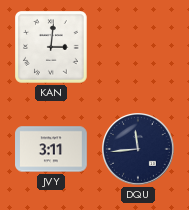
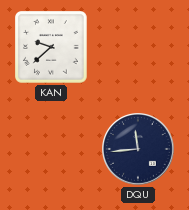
KAN: 3:01 -> 9:38 (51, 47)
JVY: 3:11 -> none (51, 149)
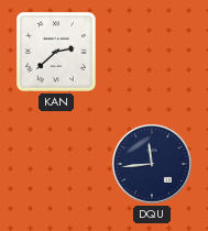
KAN: 9:38 -> 2:38 (56, 52)
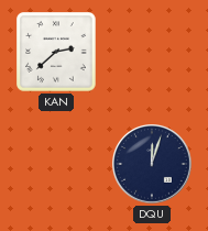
DQU: 11:44 -> 12:03 (153, 165)
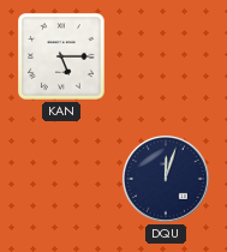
KAN: 2:38 -> 5:15 (61, 56)
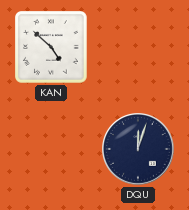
KAN: 5:15 -> 4:52 (51, 47)
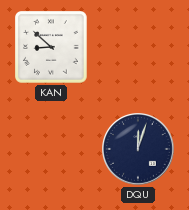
KAN: 4:52 -> 8:52 (51, 47)
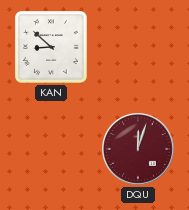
DQU dial: navy -> burgundy (139, 150)
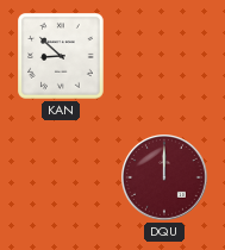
DQU: 12:03 -> 12:00 (165, 179)
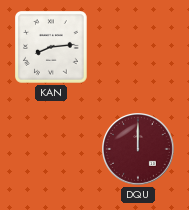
KAN: 8:52 -> 8:14 (51, 47)
